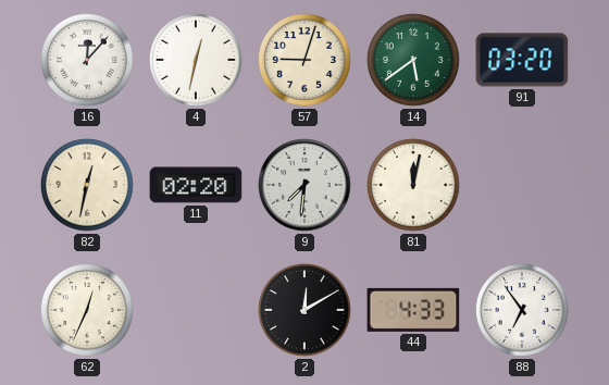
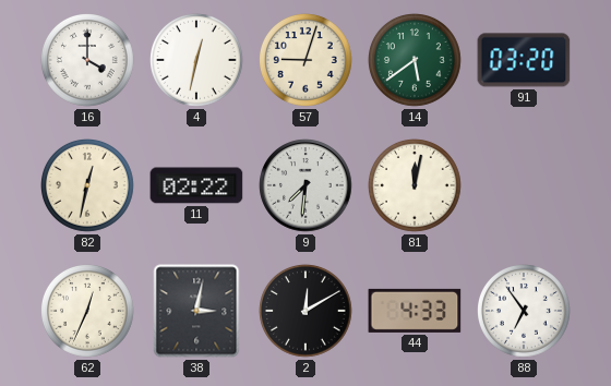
16: 12:07 -> 4:00 (88, 61)
11: 02:20 -> 02:22 (196, 185)
38: none -> 3:02 (196, 311)
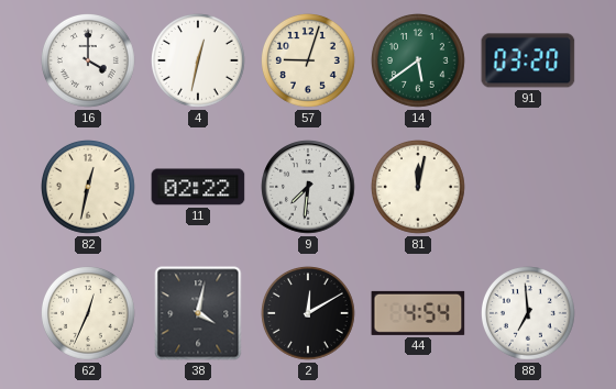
38: 3:02 -> 4:02 (198, 313)
44: 4:33 -> 4:54 (418, 313)
88: 6:54 -> 6:59 (529, 314)
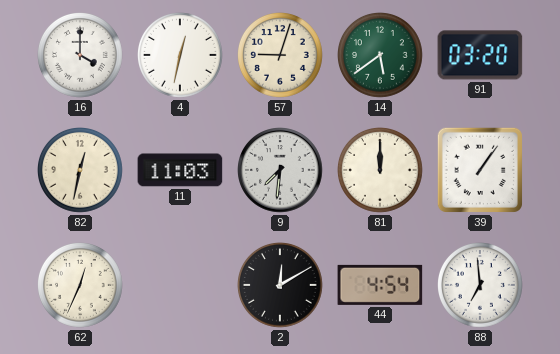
11: 02:22 -> 11:03 (180, 170)
81: 12:02 -> 12:00 (381, 171)
39: none -> 1:06 (480, 170)
38: 4:02 -> none (198, 313)
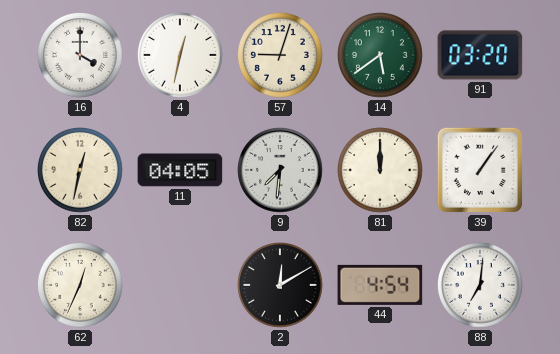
11: 11:03 -> 04:05 (180, 170)
88: 6:59 -> 7:01 (481, 286)
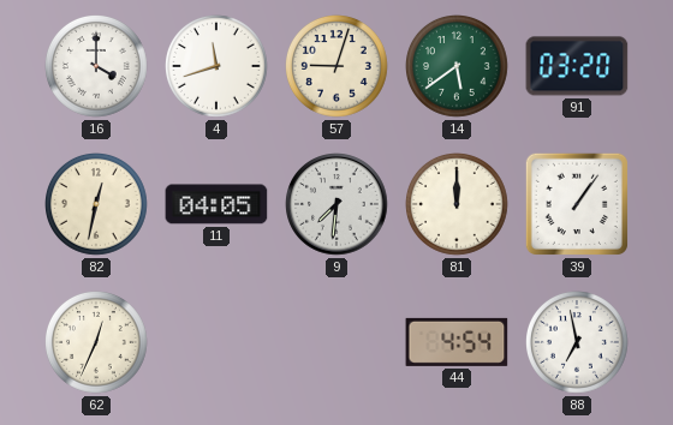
4: 12:32 -> 11:42 (218, 67)
2: 12:10 -> none (281, 286)
88: 7:01 -> 6:58 (578, 343)
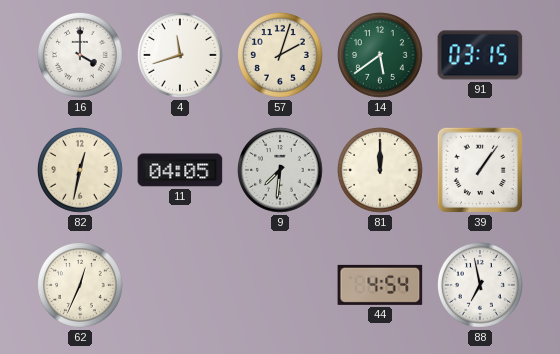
57: 9:03 -> 2:03 (281, 56)
91: 03:20 -> 03:15 (480, 55)
